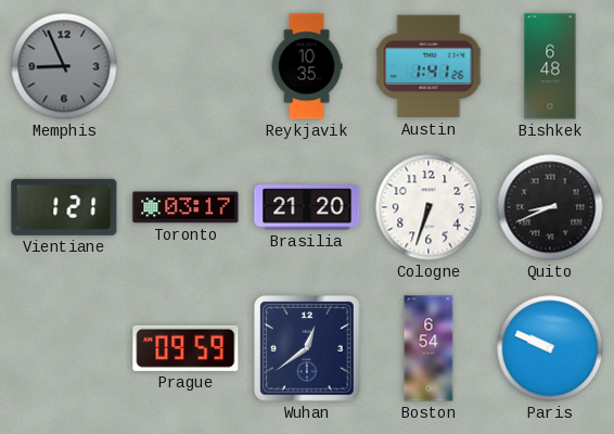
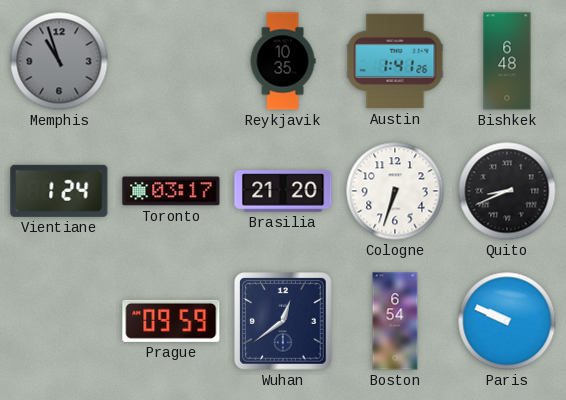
Memphis: 8:56 -> 10:57 (59, 61)
Vientiane: 1:21 -> 1:24 (59, 191)
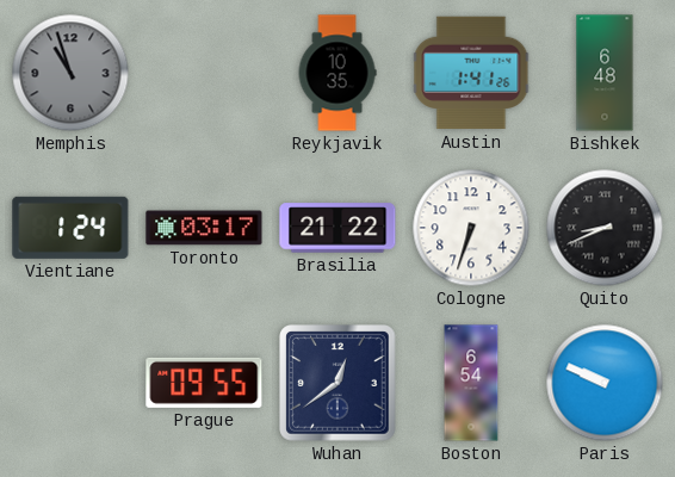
Brasilia: 21:20 -> 21:22 (337, 228)
Prague: 09:59 -> 09:55 (204, 383)
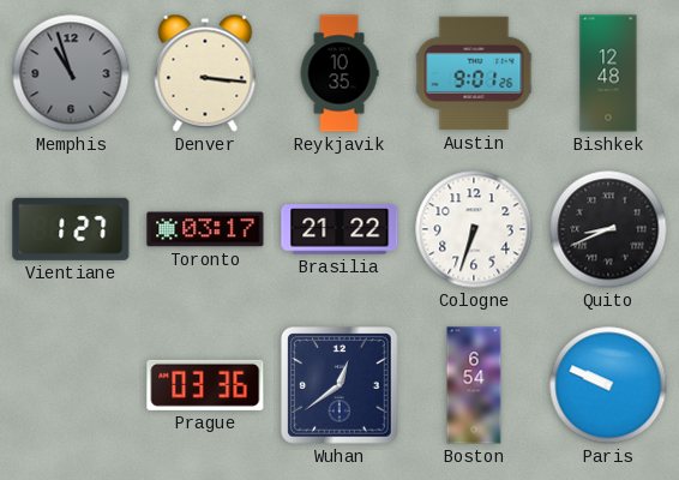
Denver: none -> 3:16 (205, 73)
Austin: 1:41 -> 9:01 (474, 73)
Bishkek: 6:48 -> 12:48 (608, 73)
Vientiane: 1:24 -> 1:27 (71, 229)
Prague: 09:55 -> 03:36 (205, 385)
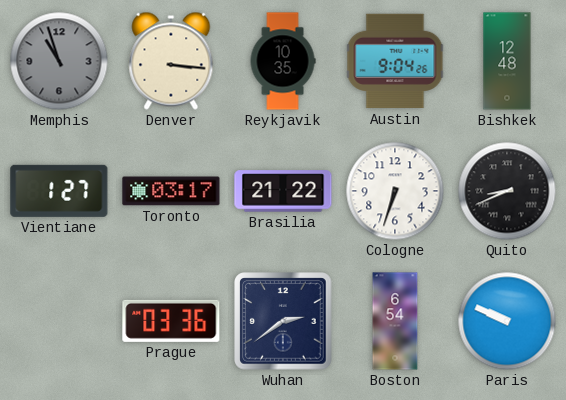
Austin: 9:01 -> 9:04 (395, 61)
Wuhan: 12:39 -> 2:39 (283, 321)
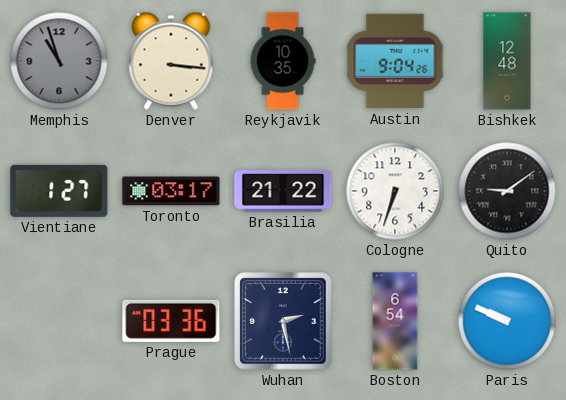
Quito: 8:41 -> 9:09 (507, 191)
Wuhan: 2:39 -> 2:28 (283, 321)
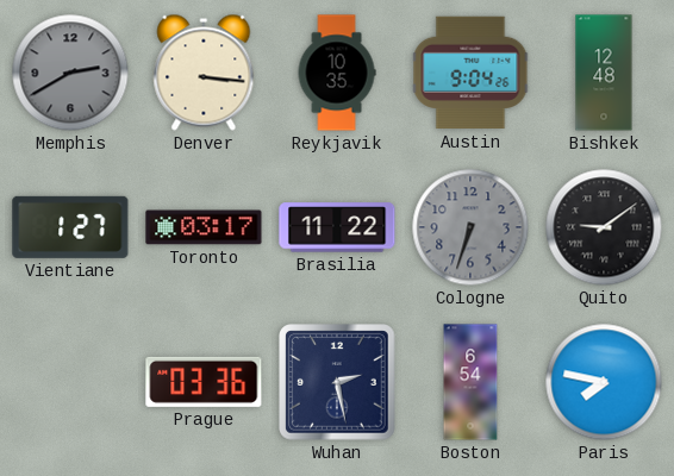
Memphis: 10:57 -> 2:40 (70, 73)
Brasilia: 21:22 -> 11:22 (337, 227)
Cologne dial: white -> grey (470, 227)
Paris: 9:49 -> 7:47 (604, 382)
